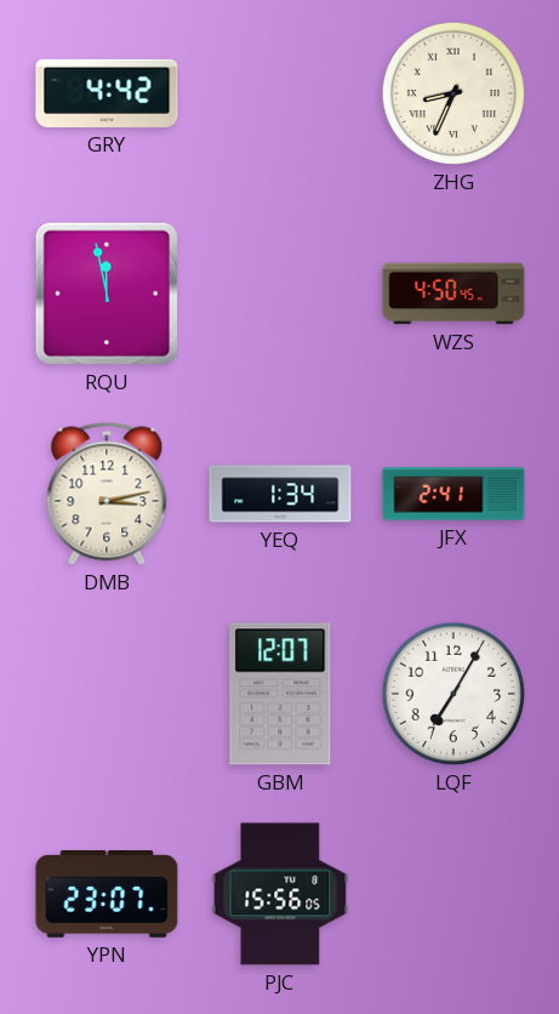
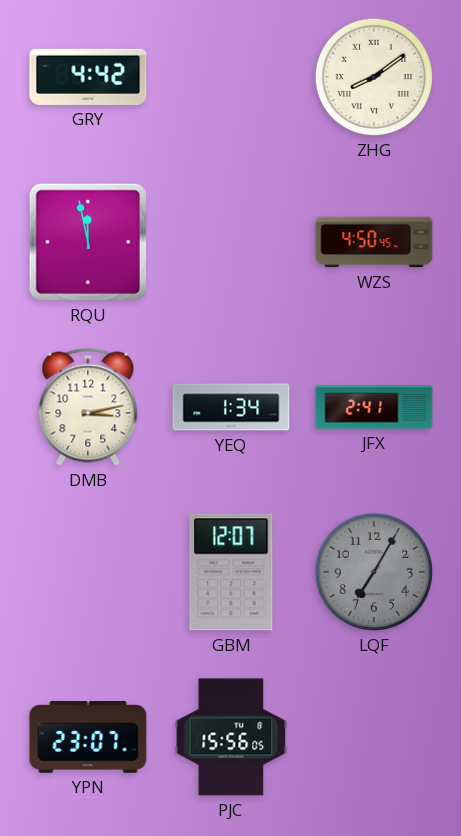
ZHG: 8:34 -> 8:09 (374, 77)
LQF dial: white -> grey (374, 572)
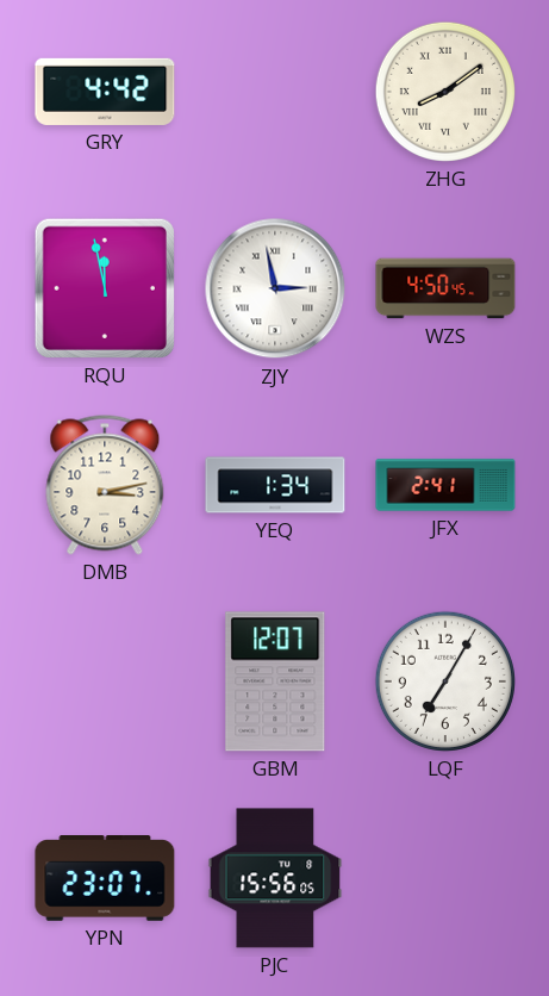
ZJY: none -> 2:58 (275, 288)
LQF dial: grey -> white (445, 681)
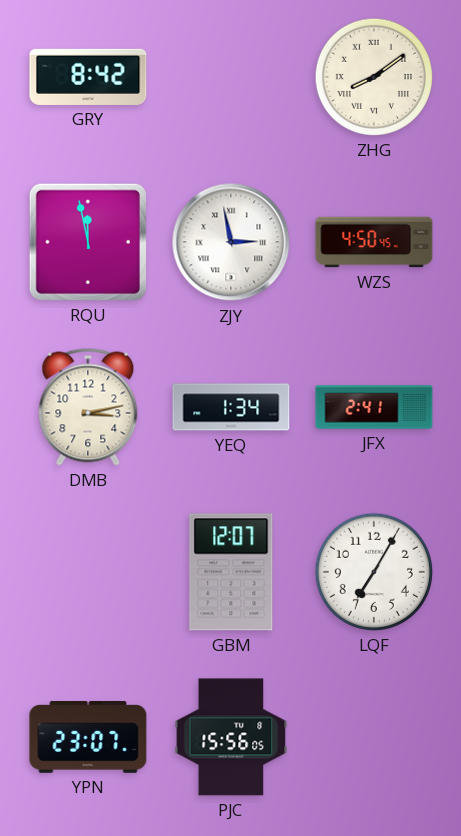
GRY: 4:42 -> 8:42 (88, 77)
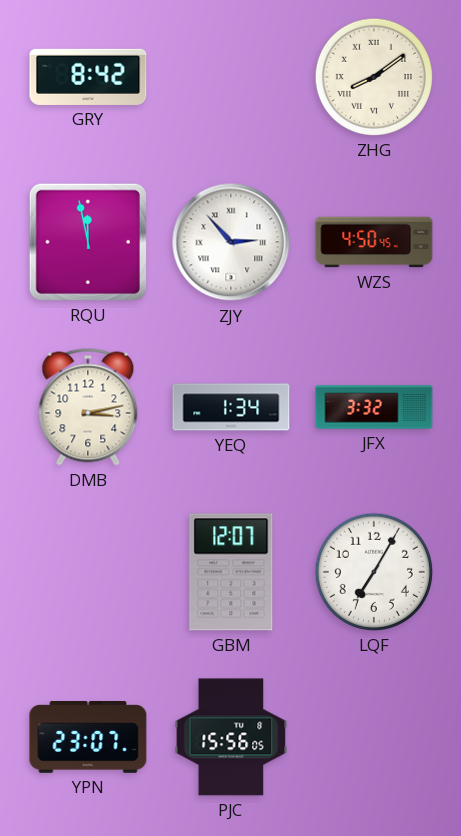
ZJY: 2:58 -> 2:53 (231, 242)
JFX: 2:41 -> 3:32 (374, 407)
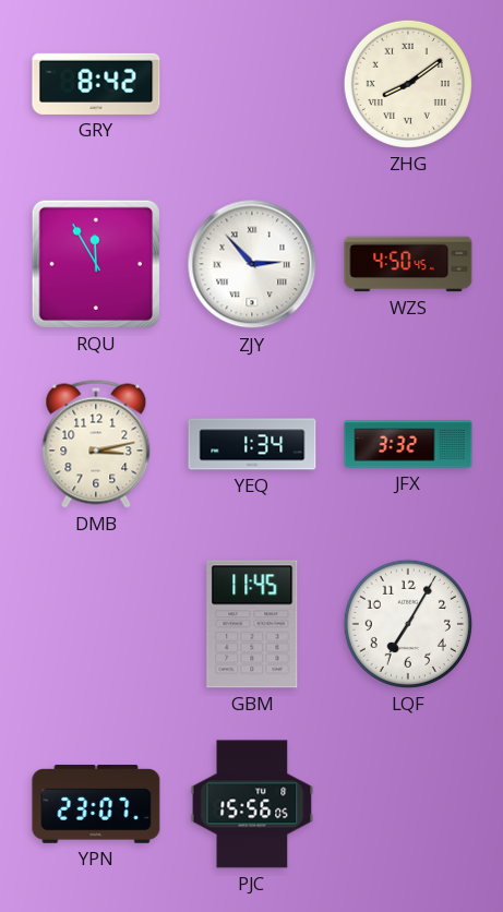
RQU: 11:58 -> 11:55 (96, 264)
GBM: 12:07 -> 11:45 (252, 624)
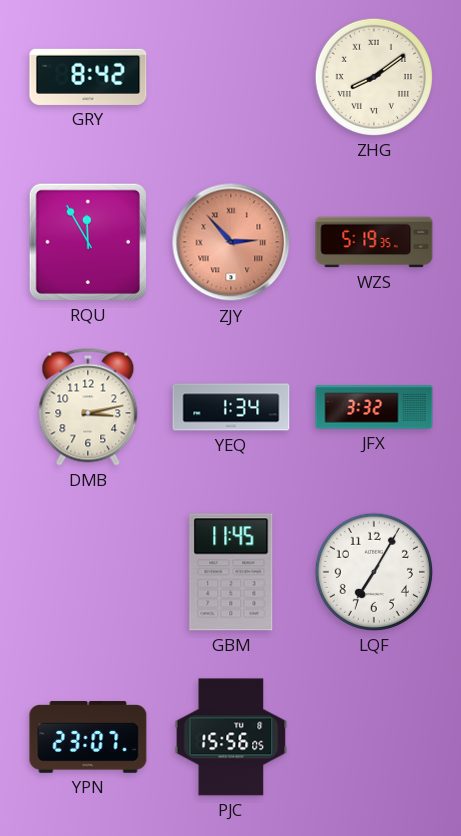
ZJY dial: white -> salmon (231, 242)
WZS: 4:50 -> 5:19 (374, 242)
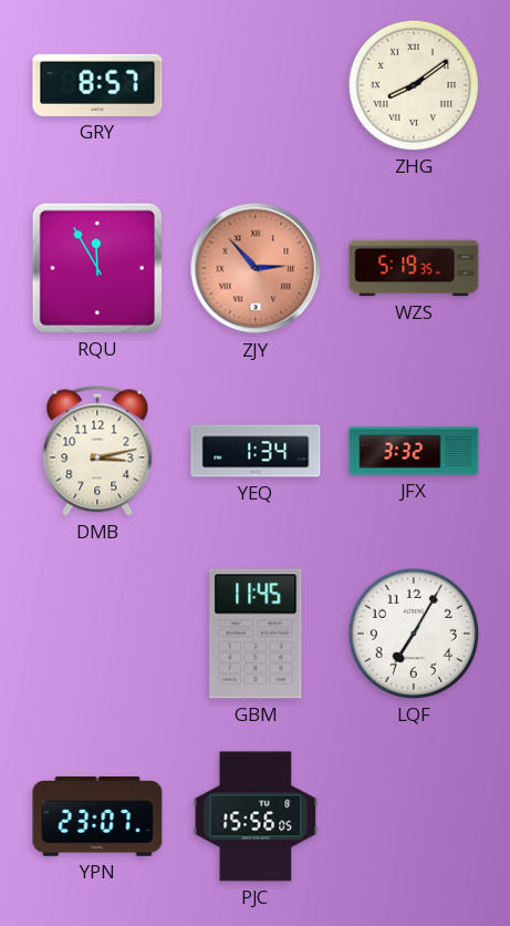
GRY: 8:42 -> 8:57 (97, 85)
